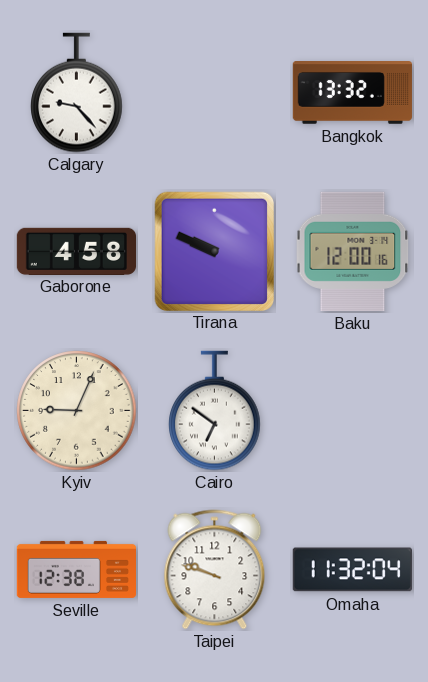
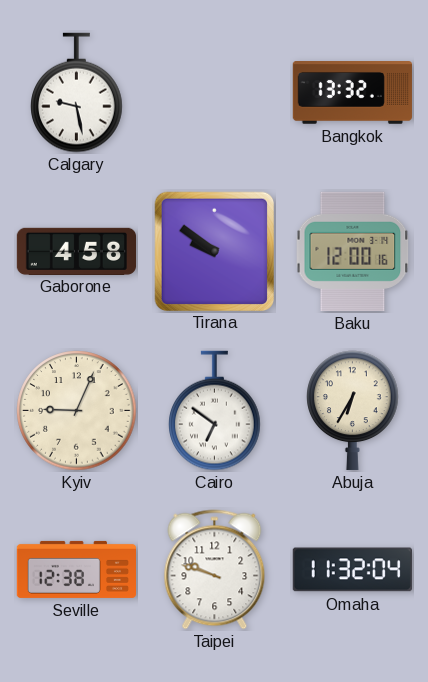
Calgary: 9:23 -> 9:28 (77, 93)
Tirana: 9:49 -> 9:51 (214, 251)
Abuja: none -> 6:35 (353, 410)
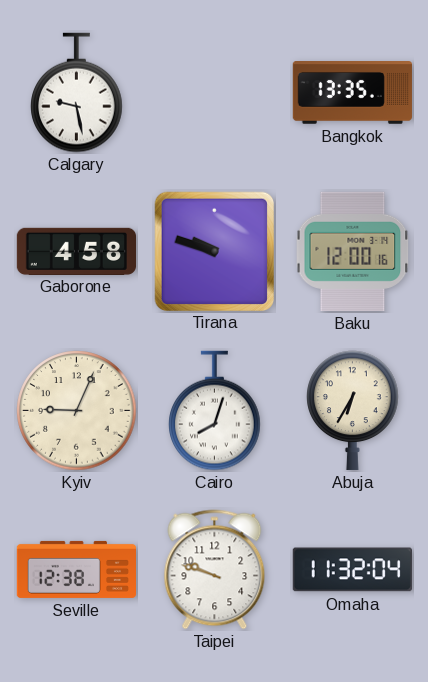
Bangkok: 13:32 -> 13:35 (352, 93)
Tirana: 9:51 -> 9:48 (214, 251)
Cairo: 6:51 -> 8:03 (215, 411)
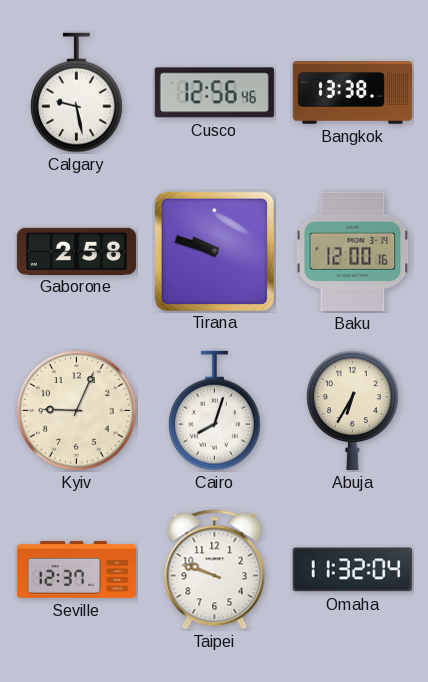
Cusco: none -> 12:56 (214, 93)
Bangkok: 13:35 -> 13:38 (352, 93)
Gaborone: 4:58 -> 2:58 (76, 251)
Seville: 12:38 -> 12:37 (76, 569)
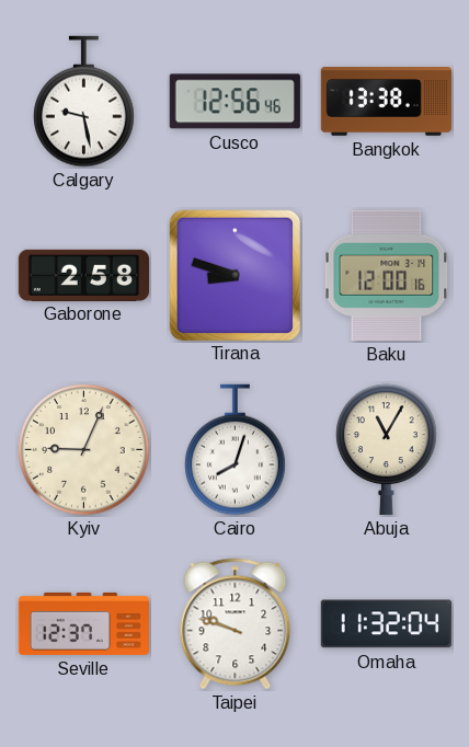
Tirana: 9:48 -> 8:48 (234, 275)
Abuja: 6:35 -> 11:05 (387, 449)
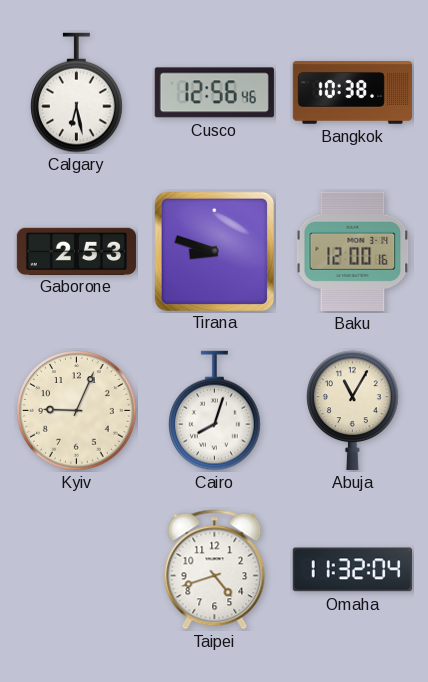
Calgary: 9:28 -> 6:28 (77, 93)
Bangkok: 13:38 -> 10:38 (352, 93)
Gaborone: 2:58 -> 2:53 (76, 251)
Seville: 12:37 -> none (83, 623)
Taipei: 9:48 -> 4:42 (215, 570)
